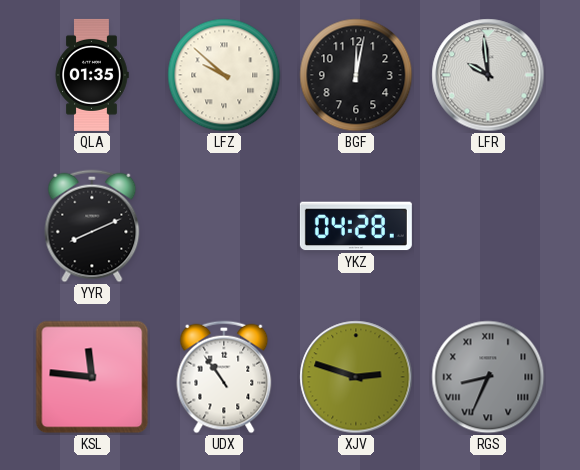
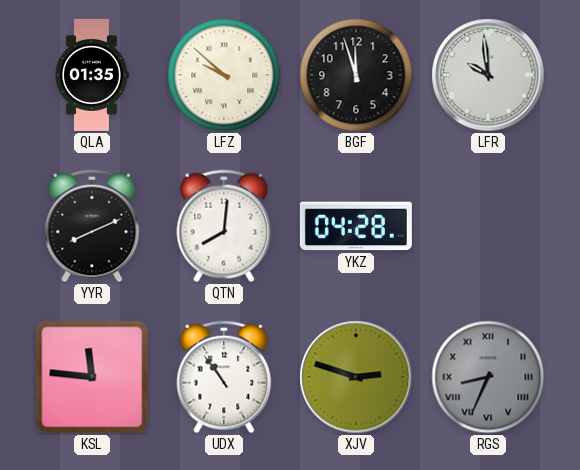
BGF: 12:02 -> 11:57 (356, 75)
QTN: none -> 8:01 (224, 226)
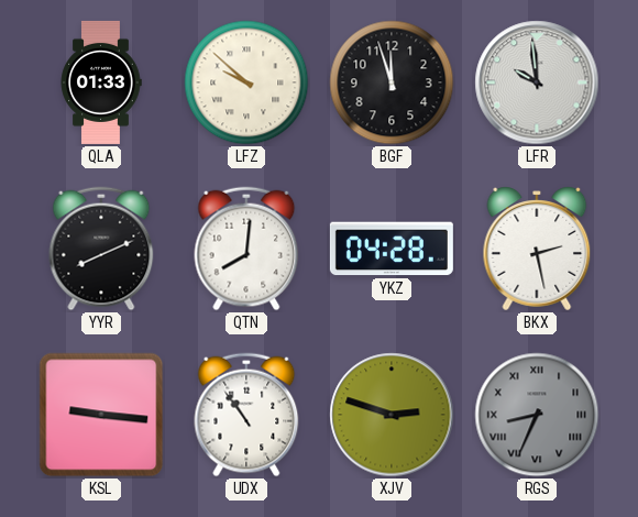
QLA: 01:35 -> 01:33 (101, 82)
BKX: none -> 2:28 (537, 249)
KSL: 11:46 -> 9:16 (101, 415)
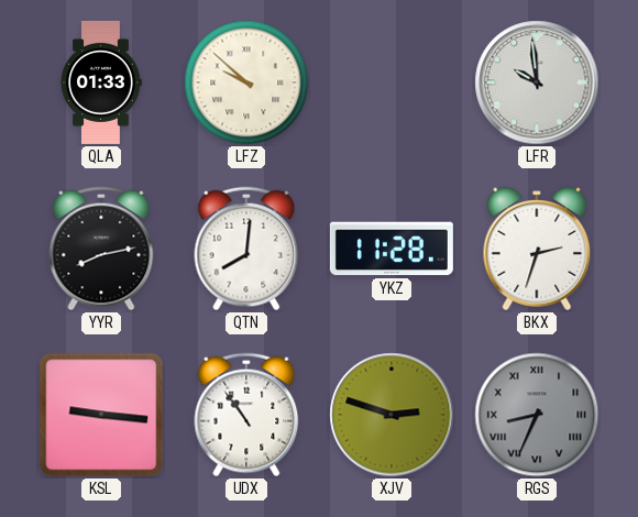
BGF: 11:57 -> none (392, 82)
YYR: 8:11 -> 8:13 (101, 249)
YKZ: 04:28 -> 11:28 (392, 249)
BKX: 2:28 -> 2:33 (537, 249)
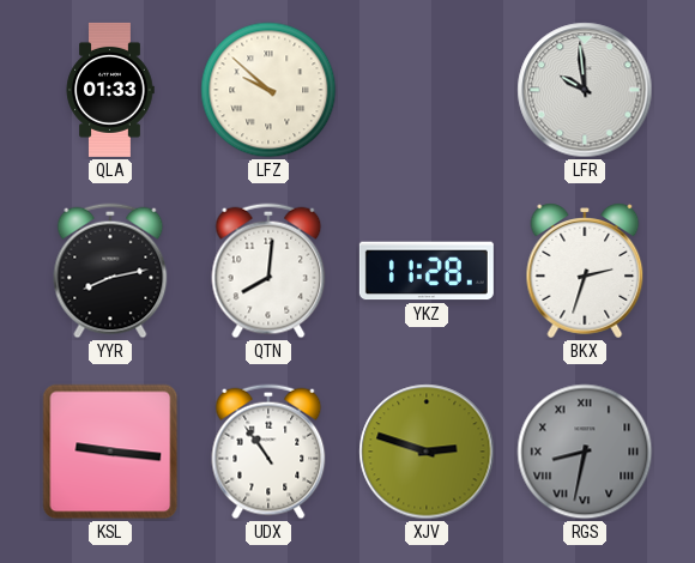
RGS: 8:34 -> 8:32 (585, 452)
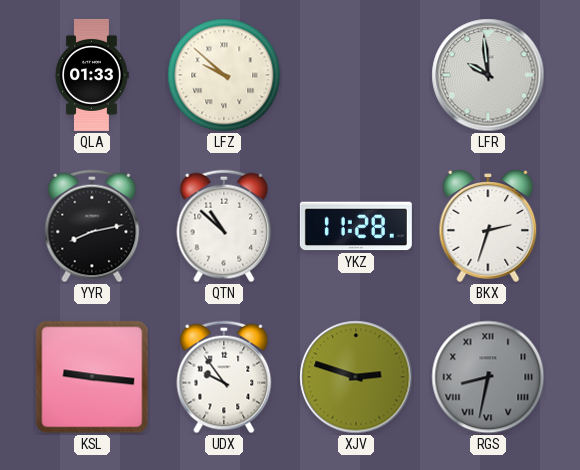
QTN: 8:01 -> 10:52 (224, 226)
UDX: 10:54 -> 9:54 (224, 377)
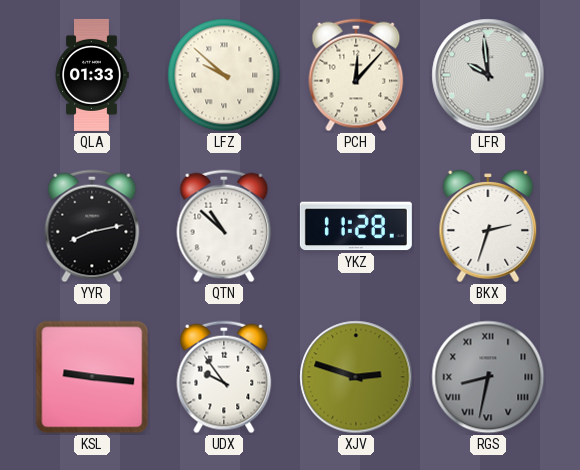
PCH: none -> 12:07 (356, 75)
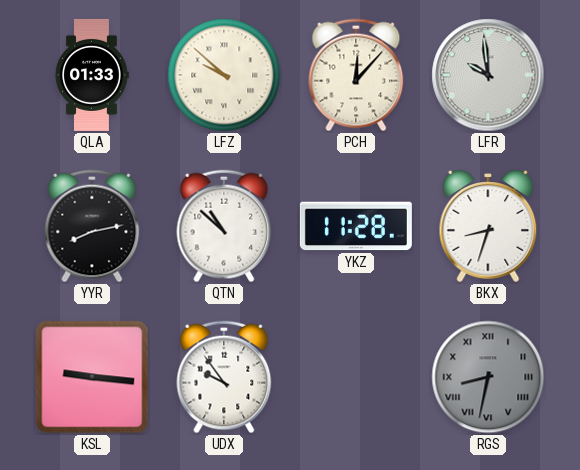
BKX: 2:33 -> 8:33 (488, 226)
XJV: 2:48 -> none (356, 377)
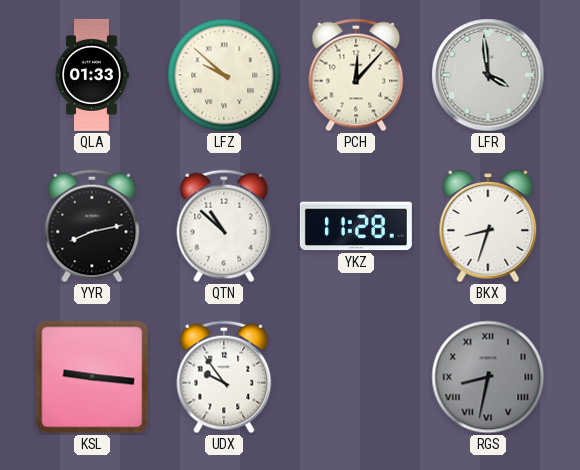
LFR: 9:59 -> 3:59 (488, 75)
